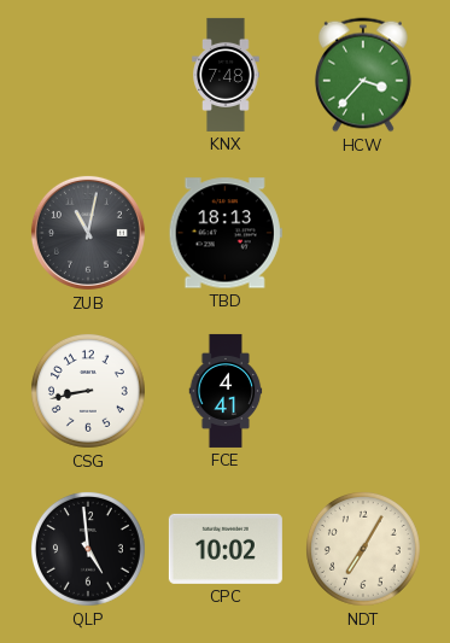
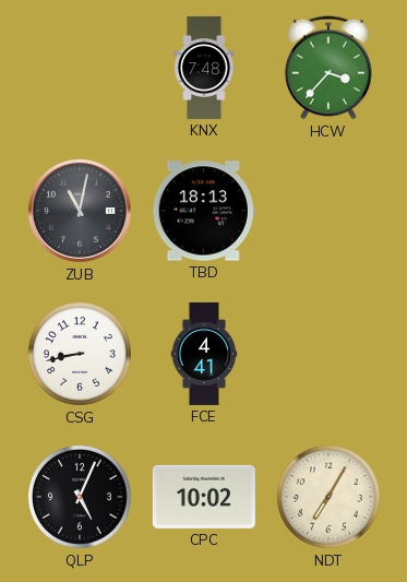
QLP: 4:59 -> 5:04 (80, 497)
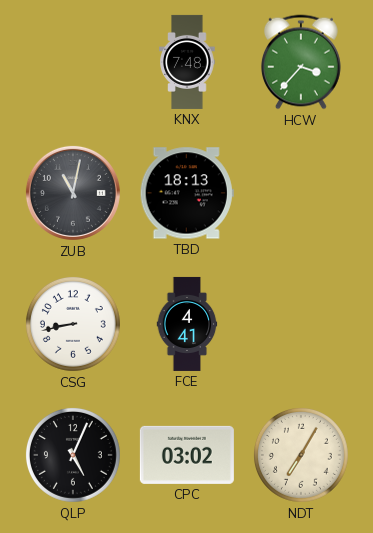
CPC: 10:02 -> 03:02 (187, 455)
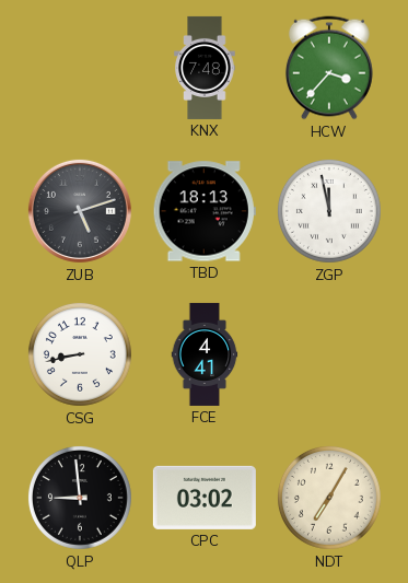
ZUB: 11:02 -> 5:12 (80, 211)
ZGP: none -> 11:58 (329, 211)
QLP: 5:04 -> 8:59 (80, 498)
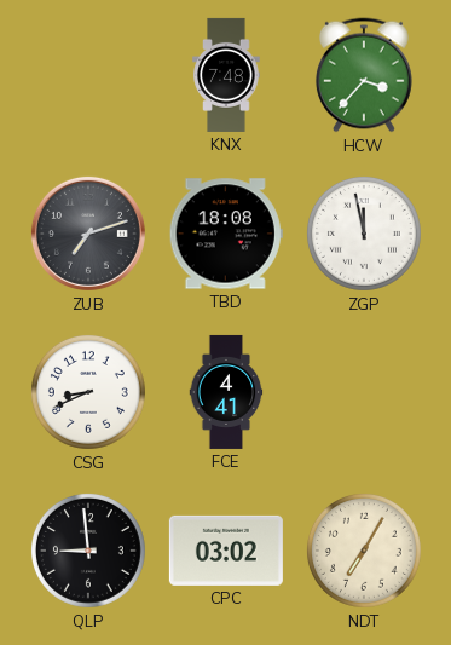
ZUB: 5:12 -> 7:12 (88, 234)
TBD: 18:13 -> 18:08 (226, 234)
CSG: 8:43 -> 8:41 (88, 392)
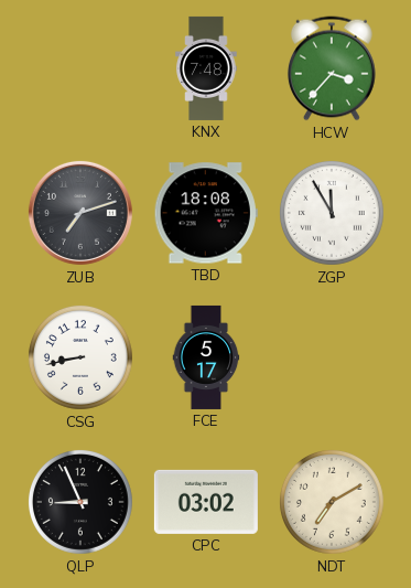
ZGP: 11:58 -> 11:55 (332, 213)
CSG: 8:41 -> 8:43 (80, 357)
FCE: 4:41 -> 5:17 (206, 357)
QLP: 8:59 -> 8:56 (80, 502)
NDT: 7:05 -> 7:10 (332, 502)
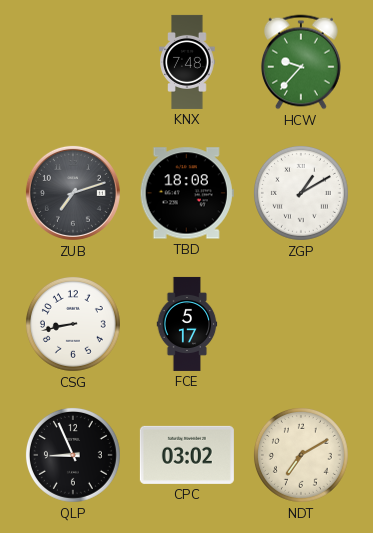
HCW: 3:37 -> 9:37 (301, 62)
ZGP: 11:55 -> 1:10 (301, 193)
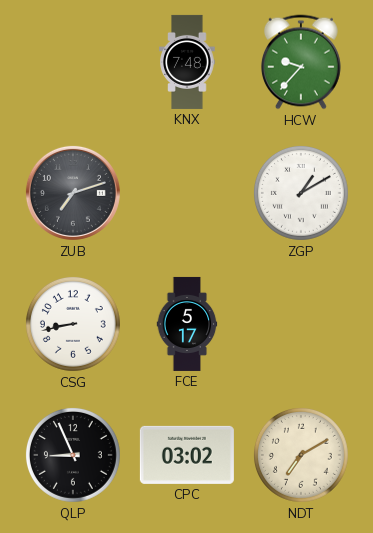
TBD: 18:08 -> none (187, 193)
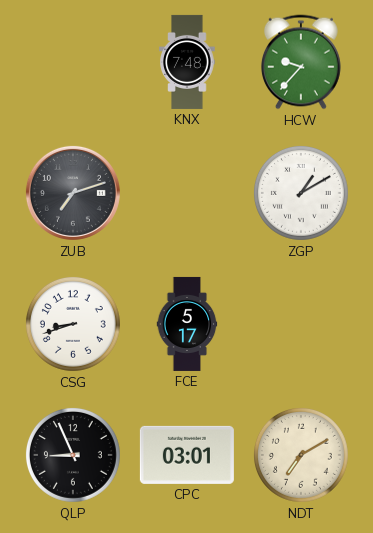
CSG: 8:43 -> 8:42 (73, 324)
CPC: 03:02 -> 03:01 (187, 455)
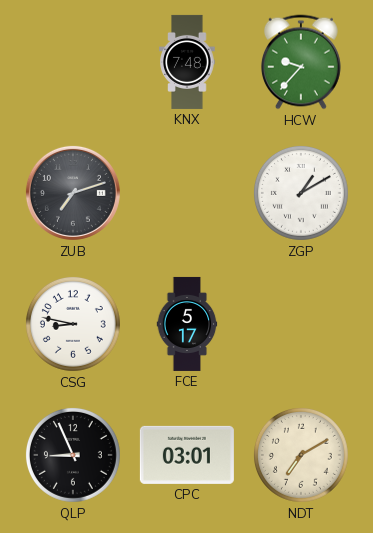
CSG: 8:42 -> 8:47 (73, 324)
